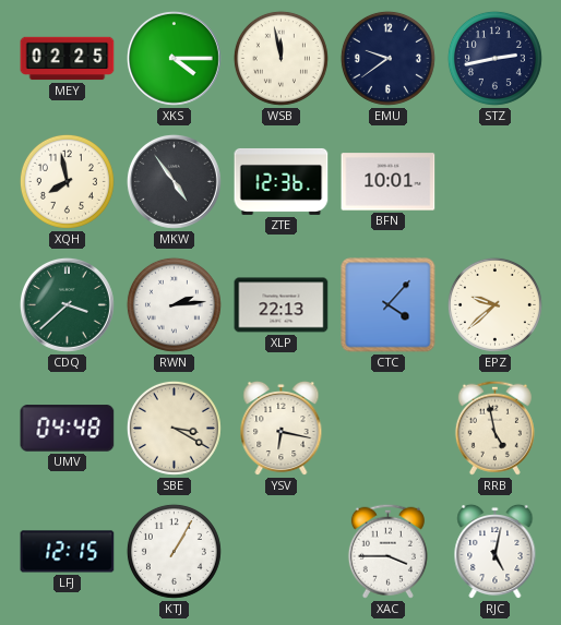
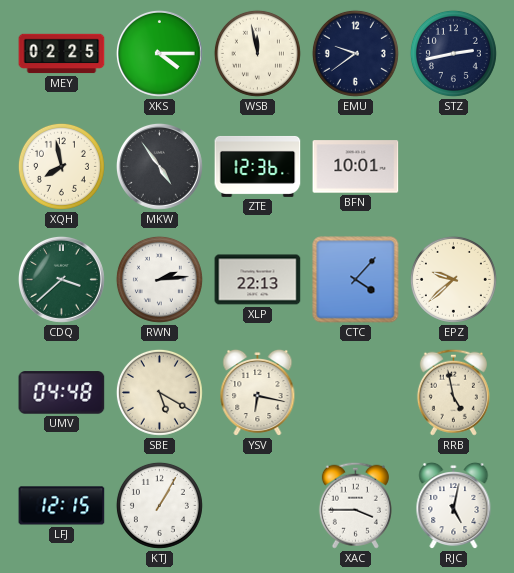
SBE: 3:20 -> 5:20 (159, 392)
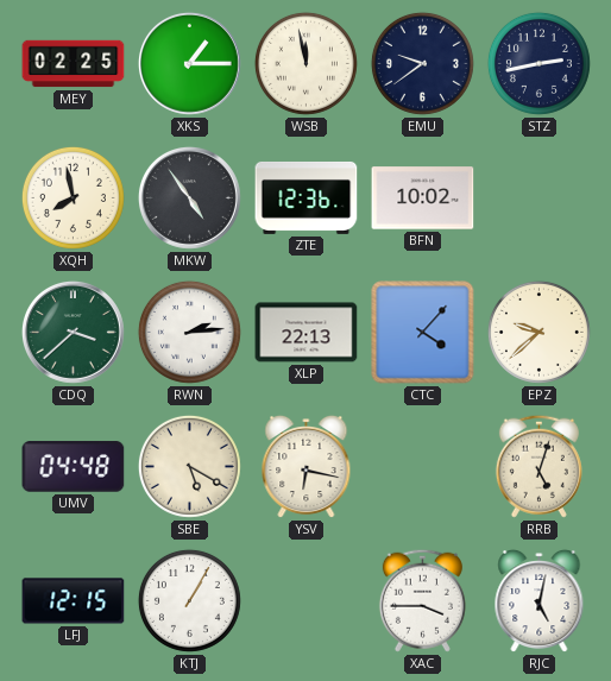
XKS: 4:15 -> 1:15 (189, 63)
BFN: 10:01 -> 10:02 (423, 198)
RRB: 4:58 -> 5:03 (538, 466)
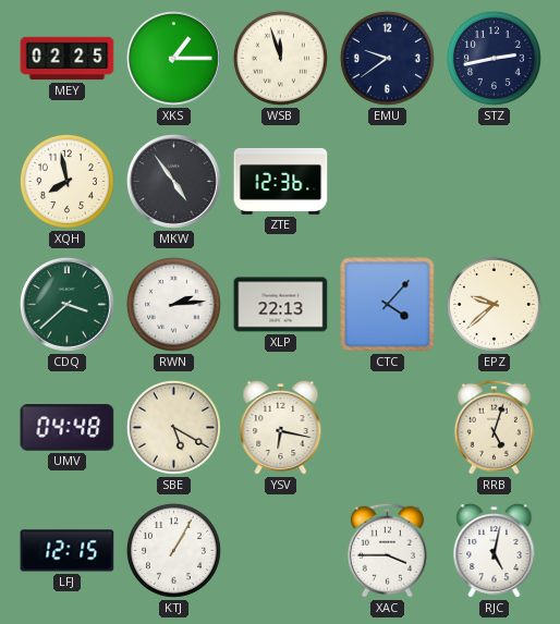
WSB: 11:58 -> 11:57 (280, 58)
BFN: 10:02 -> none (423, 198)
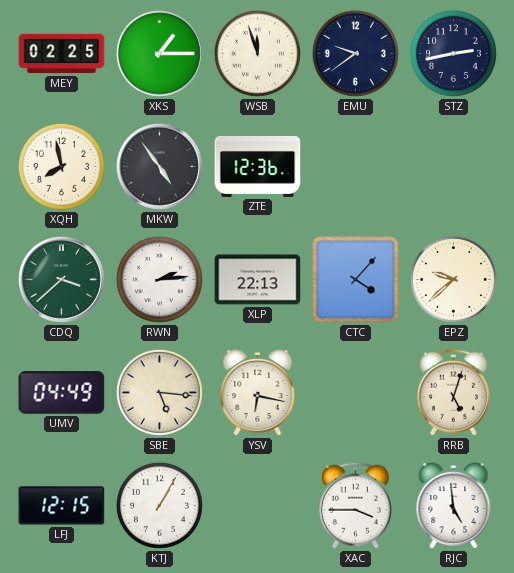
UMV: 04:48 -> 04:49 (62, 393)
SBE: 5:20 -> 5:16 (159, 392)
RJC: 5:02 -> 4:59 (454, 506)
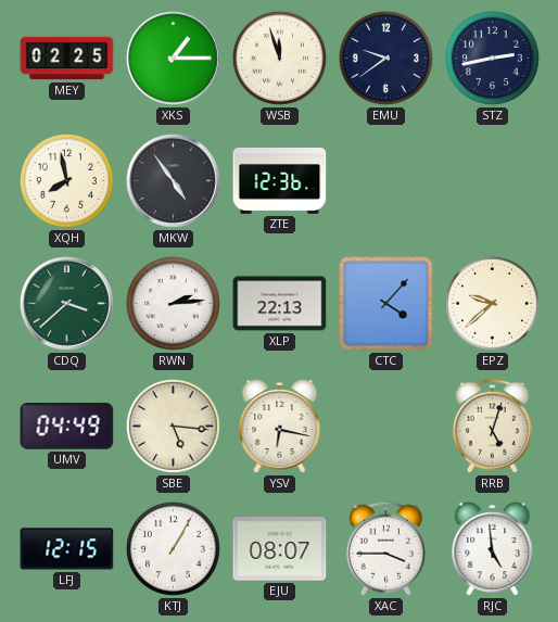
EJU: none -> 08:07 (280, 549)
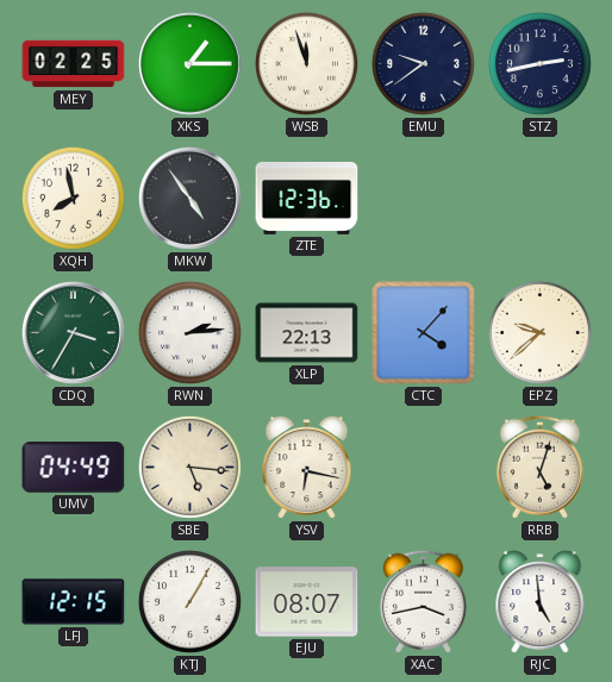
CDQ: 3:38 -> 3:35 (73, 332)
XAC: 3:45 -> 3:43 (423, 601)
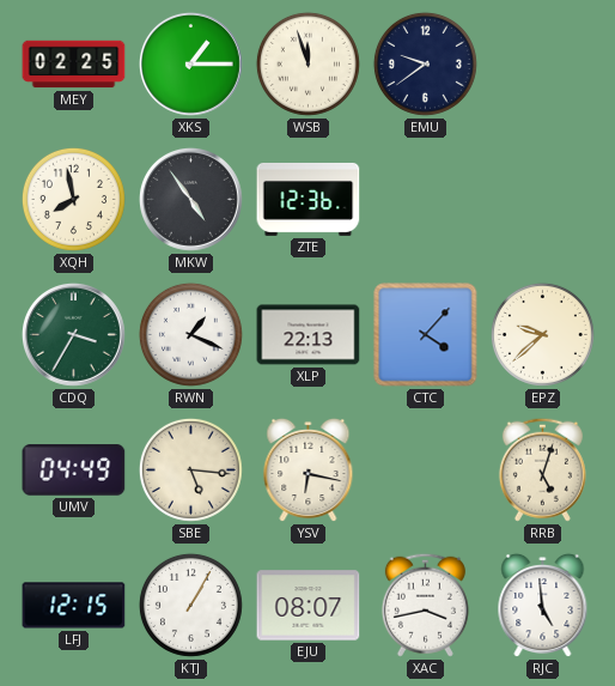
STZ: 2:43 -> none (539, 63)
RWN: 2:14 -> 1:19 (190, 334)
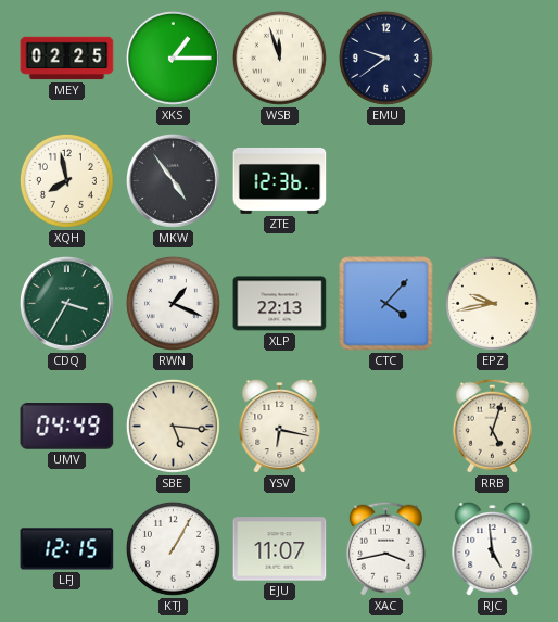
EPZ: 9:38 -> 9:43 (492, 303)
EJU: 08:07 -> 11:07 (280, 549)
